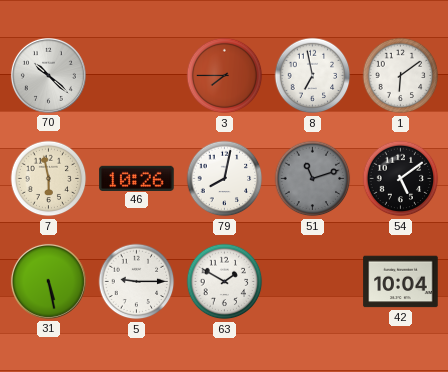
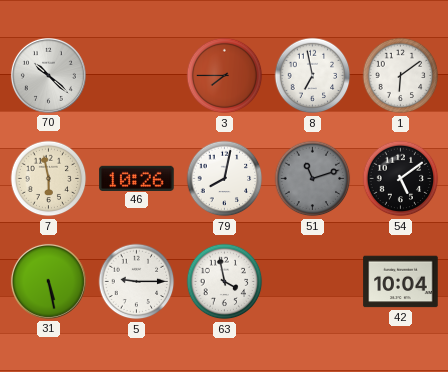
63: 1:50 -> 3:58 (225, 282)
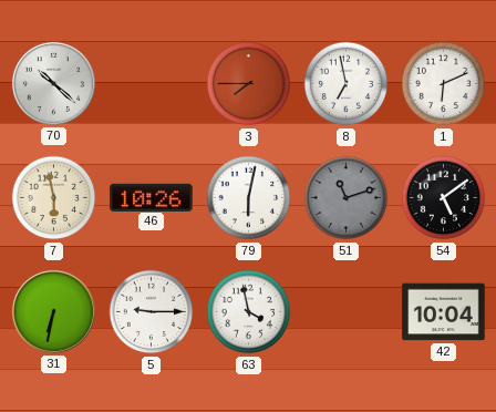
1: 6:09 -> 6:11 (444, 84)
79: 8:02 -> 6:02 (249, 198)
31: 5:28 -> 6:32 (53, 311)
